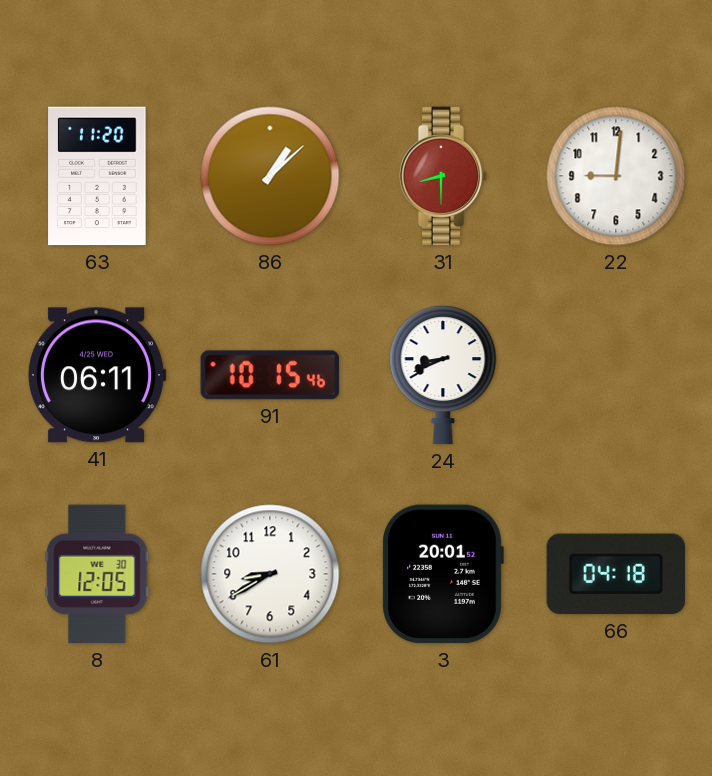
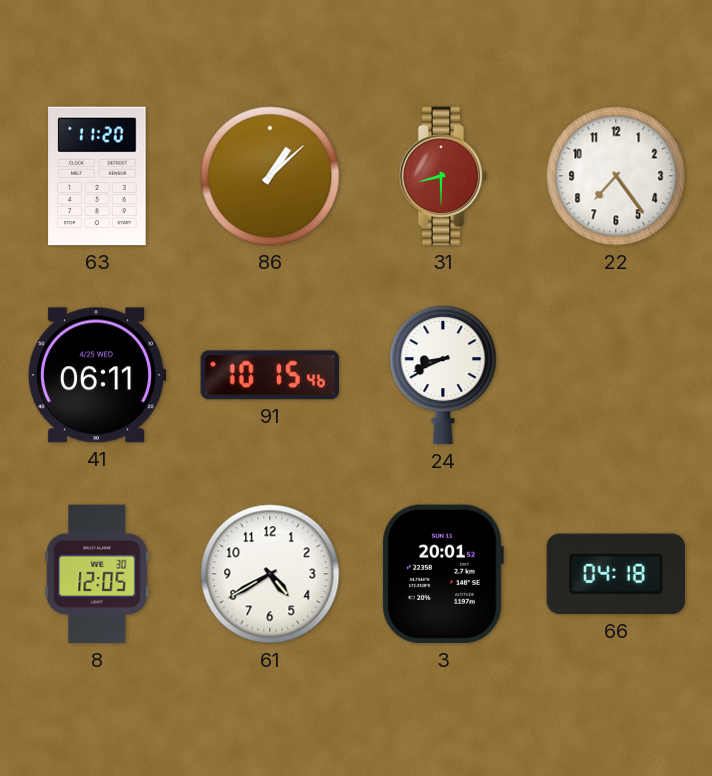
22: 9:01 -> 7:24 (616, 176)
61: 8:40 -> 4:40 (270, 574)
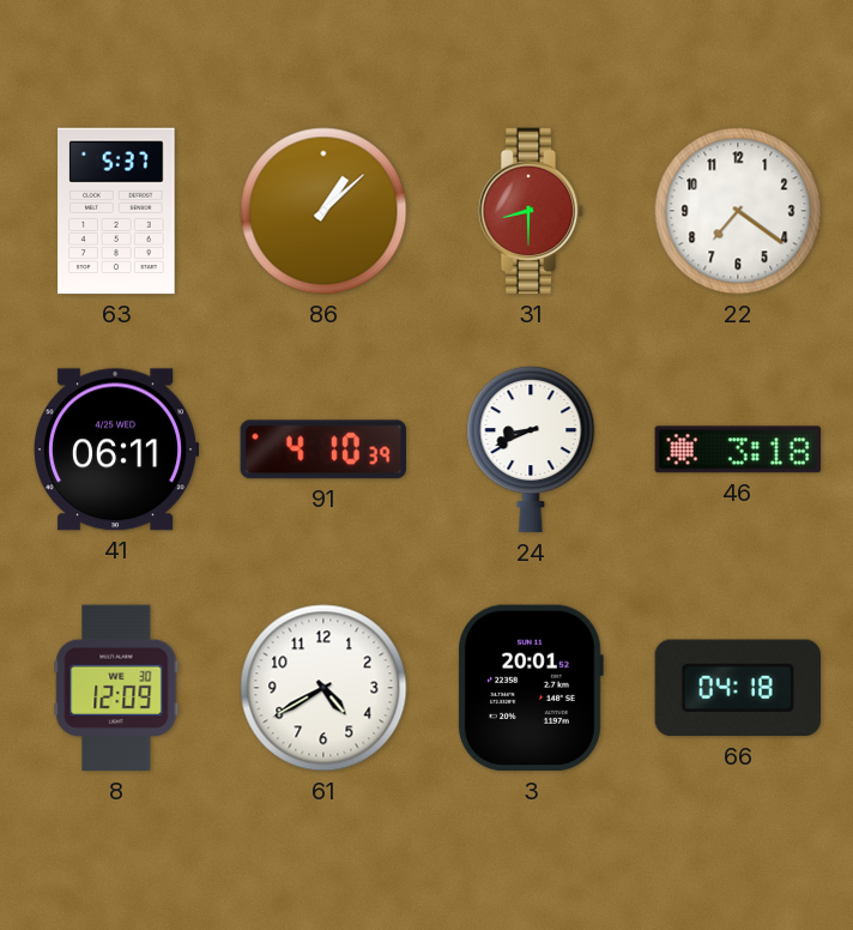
63: 11:20 -> 5:37 (116, 211)
22: 7:24 -> 7:21 (738, 211)
91: 10:15 -> 4:10 (323, 449)
46: none -> 3:18 (738, 449)
8: 12:05 -> 12:09 (116, 688)
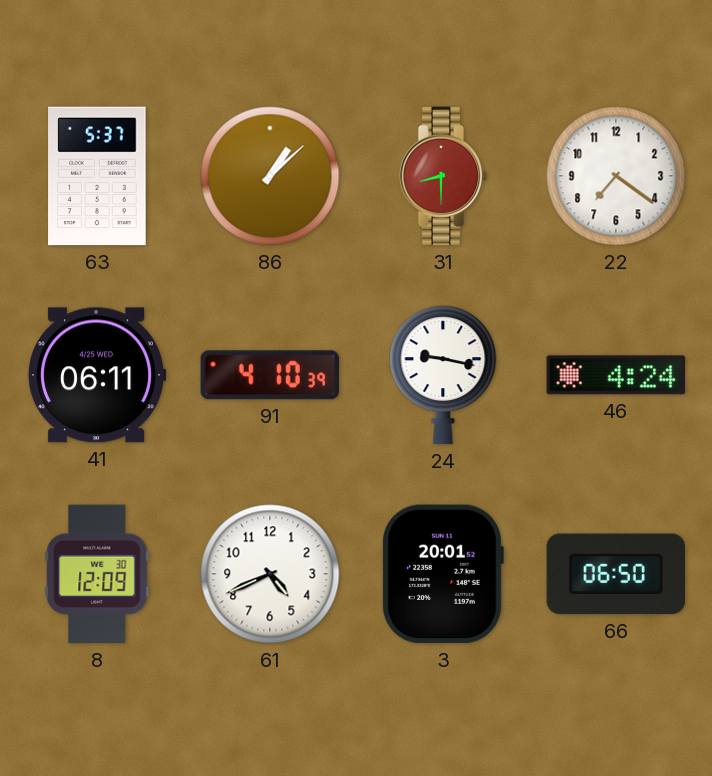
24: 8:41 -> 9:17 (443, 375)
46: 3:18 -> 4:24 (616, 375)
61: 4:40 -> 4:41 (270, 574)
66: 04:18 -> 06:50 (616, 574)
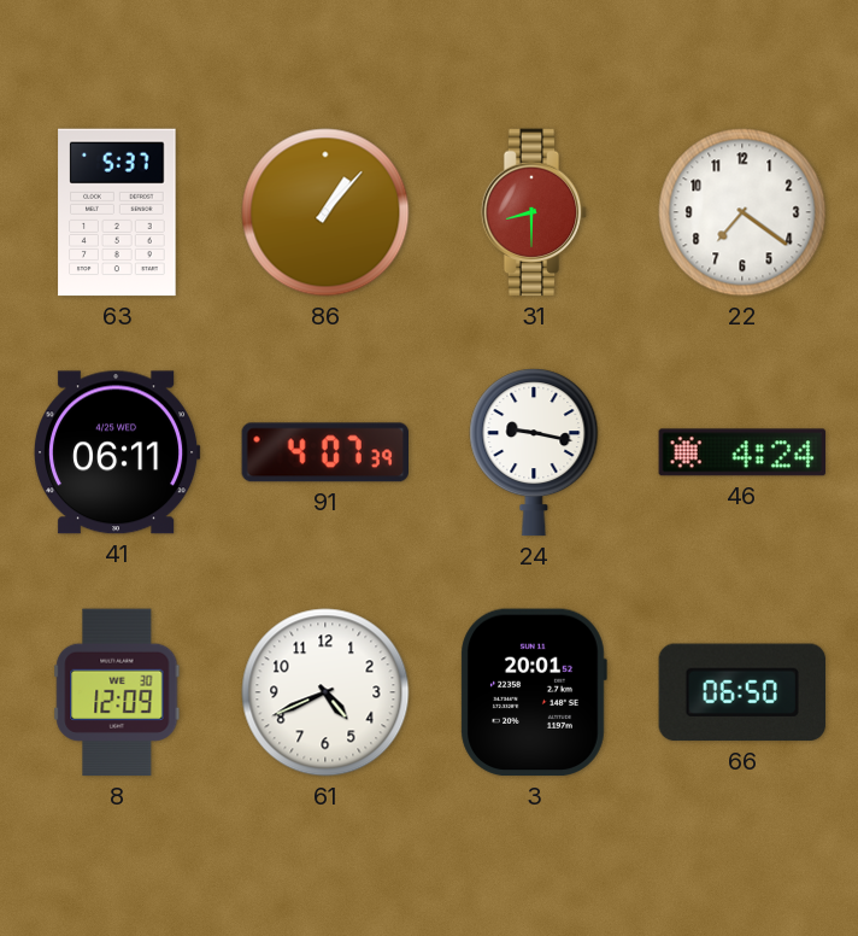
86: 1:08 -> 1:07 (325, 212)
91: 4:10 -> 4:07 (325, 452)
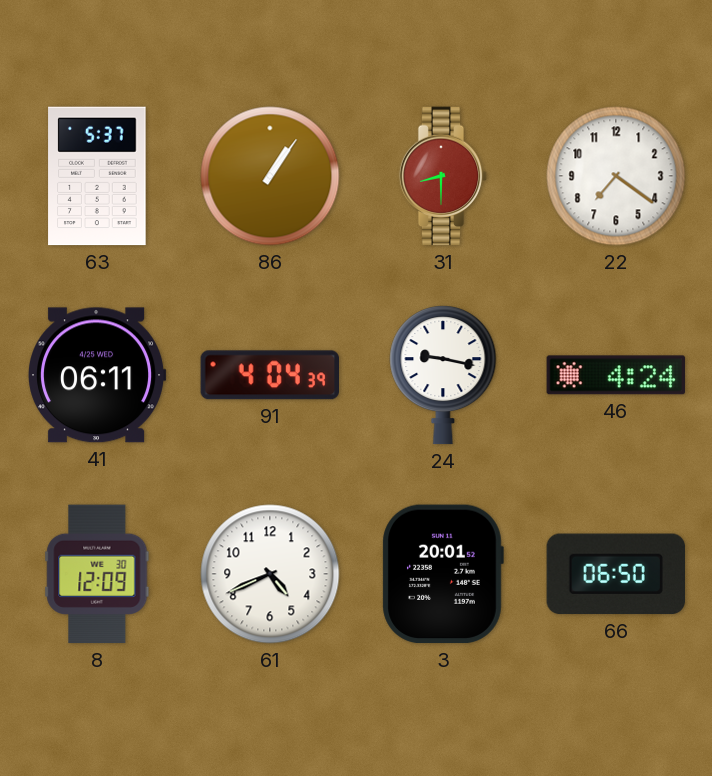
86: 1:07 -> 1:06 (270, 176)
91: 4:07 -> 4:04 (270, 375)
